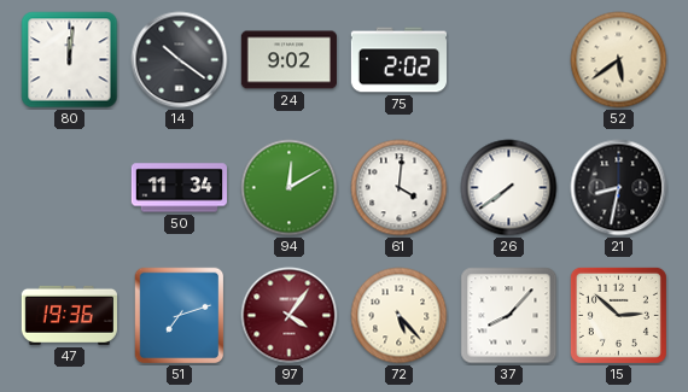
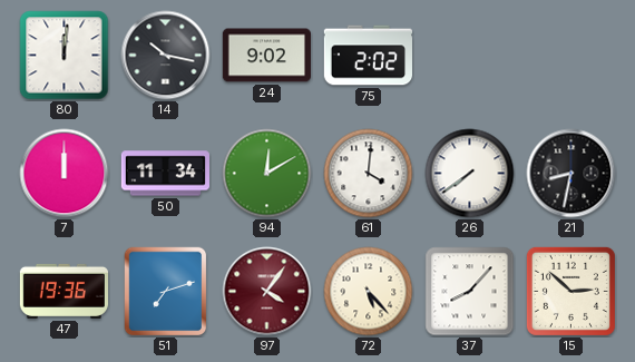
14: 10:21 -> 10:17 (166, 56)
52: 5:39 -> none (619, 60)
7: none -> 12:00 (65, 174)
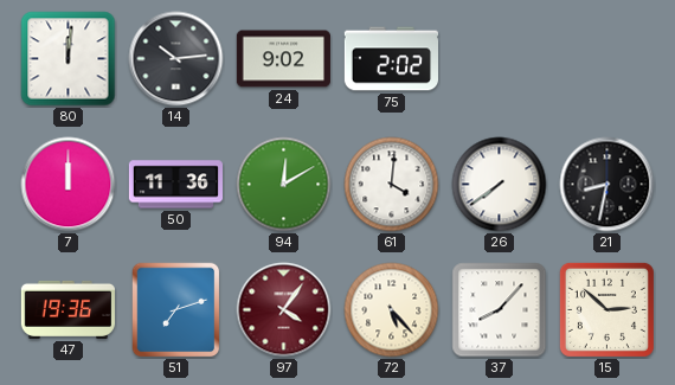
14: 10:17 -> 10:14 (176, 59)
50: 11:34 -> 11:36 (175, 185)
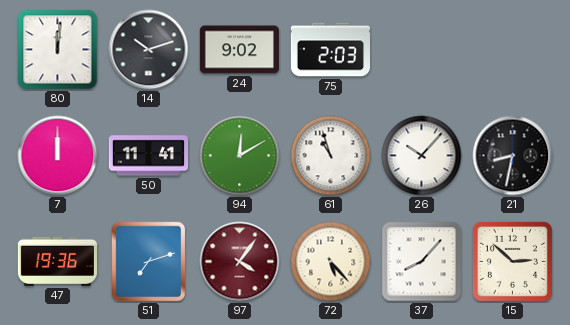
14: 10:14 -> 10:12 (149, 50)
75: 2:02 -> 2:03 (330, 50)
50: 11:36 -> 11:41 (148, 156)
61: 4:01 -> 10:57 (331, 156)
26: 7:39 -> 10:07 (422, 156)
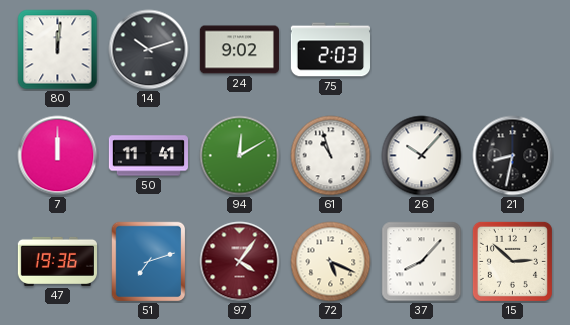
72: 5:23 -> 5:19 (331, 262)
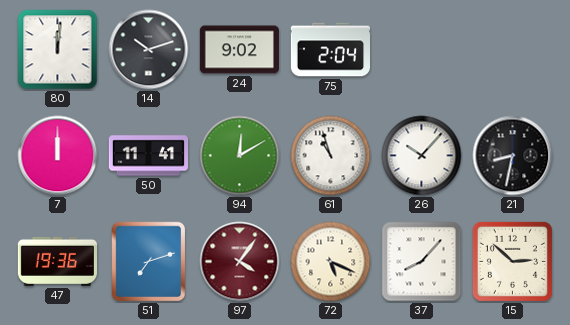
75: 2:03 -> 2:04 (330, 50)
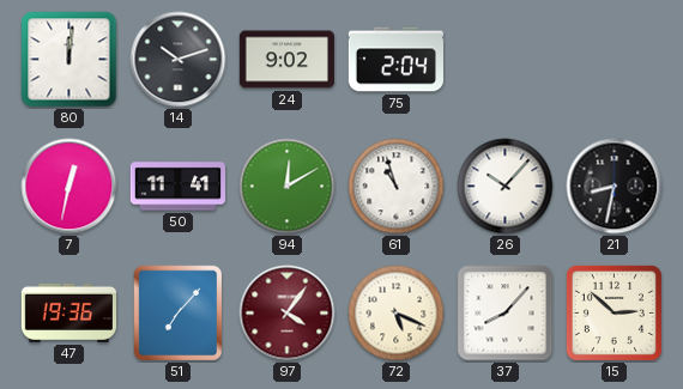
7: 12:00 -> 12:32 (69, 187)
51: 7:12 -> 7:07 (179, 314)
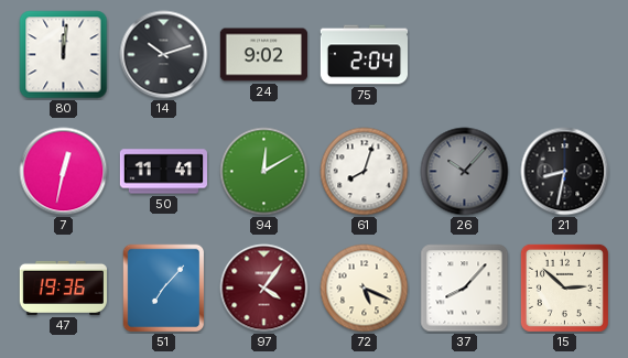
61: 10:57 -> 8:03 (365, 172)
26 dial: white -> grey (465, 172)
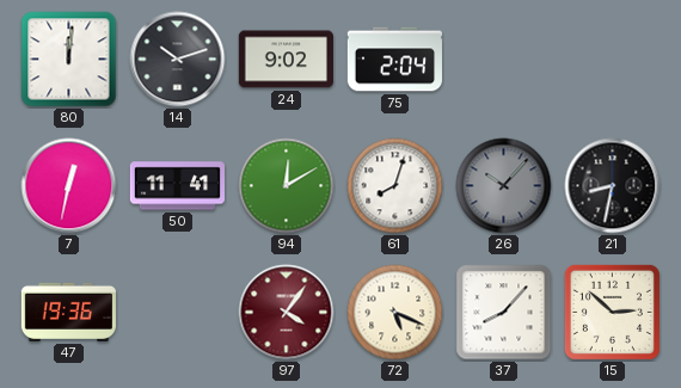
51: 7:07 -> none (164, 289)
